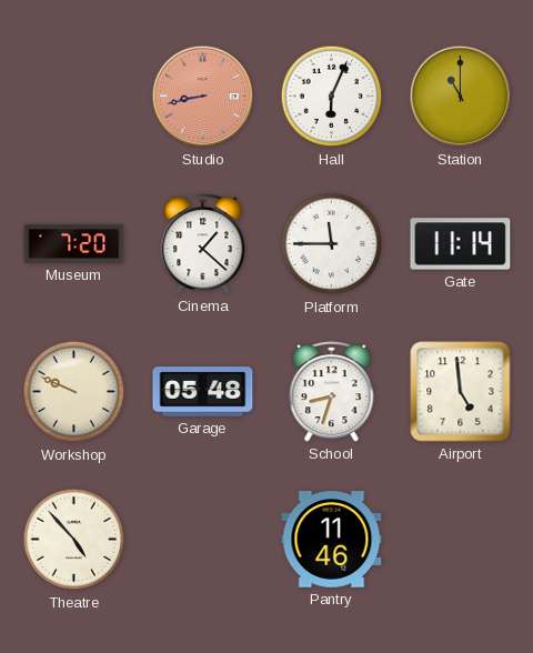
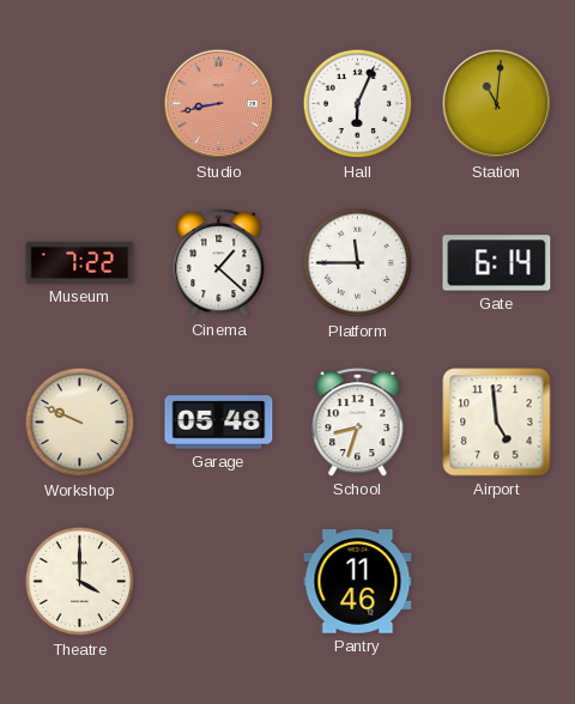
Station: 11:00 -> 11:01 (497, 104)
Museum: 7:20 -> 7:22 (80, 262)
Gate: 11:14 -> 6:14 (497, 263)
Theatre: 4:53 -> 4:00 (80, 582)
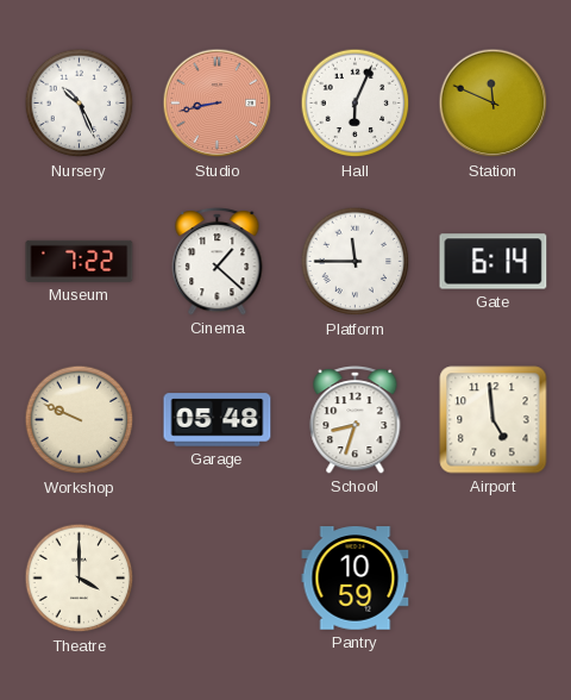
Nursery: none -> 10:26 (80, 104)
Station: 11:01 -> 11:49 (494, 104)
Pantry: 11:46 -> 10:59 (356, 579)
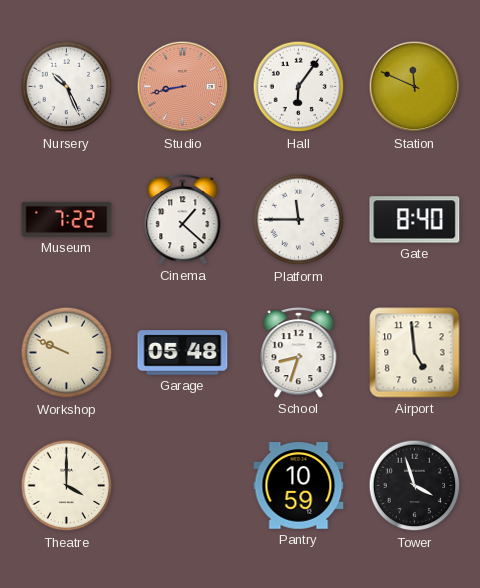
Hall: 6:04 -> 6:06 (299, 87)
Gate: 6:14 -> 8:40 (415, 220)
Tower: none -> 3:57 (415, 486)
